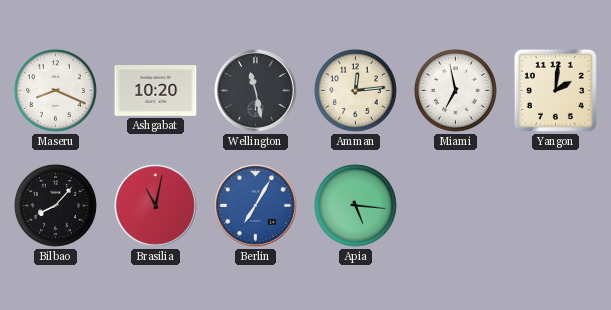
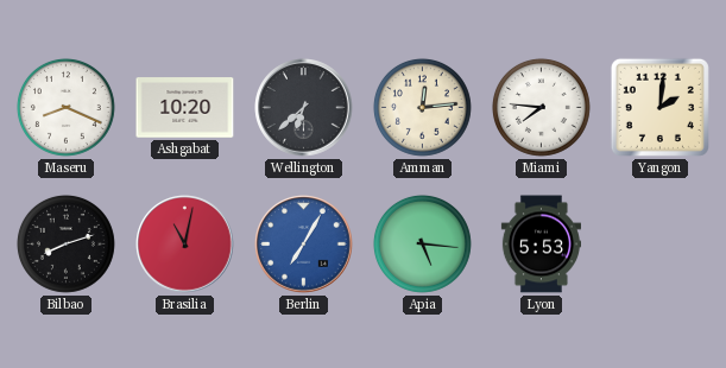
Wellington: 11:28 -> 6:38 (304, 108)
Miami: 6:58 -> 7:46 (541, 107)
Bilbao: 8:07 -> 8:12 (65, 243)
Lyon: none -> 5:53 (541, 245)
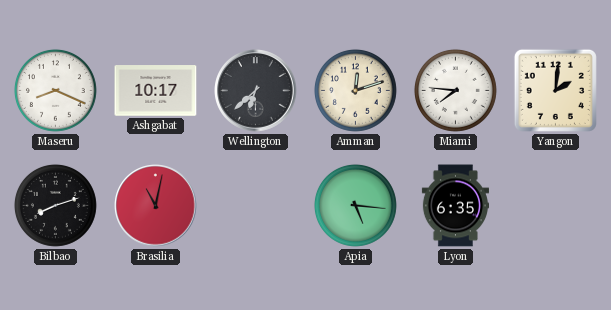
Ashgabat: 10:20 -> 10:17 (156, 91)
Amman: 12:14 -> 12:12 (355, 90)
Berlin: 7:05 -> none (304, 245)
Lyon: 5:53 -> 6:35 (455, 206)
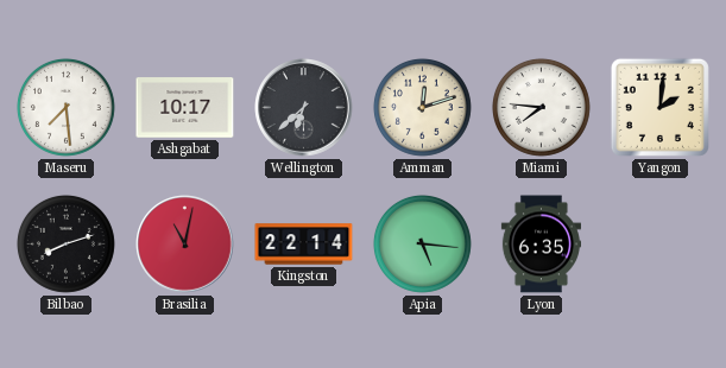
Maseru: 8:19 -> 7:29 (65, 107)
Kingston: none -> 22:14 (304, 245)
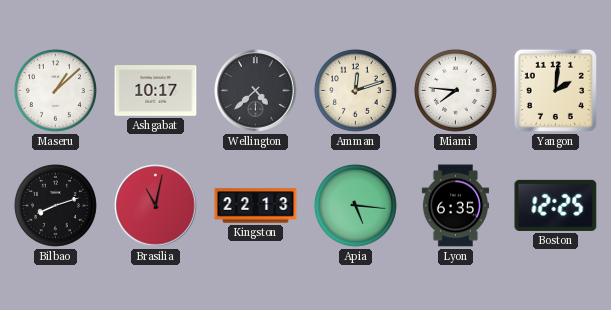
Maseru: 7:29 -> 1:08 (55, 90)
Wellington: 6:38 -> 4:38 (256, 91)
Kingston: 22:14 -> 22:13 (256, 206)
Boston: none -> 12:25 (556, 205)
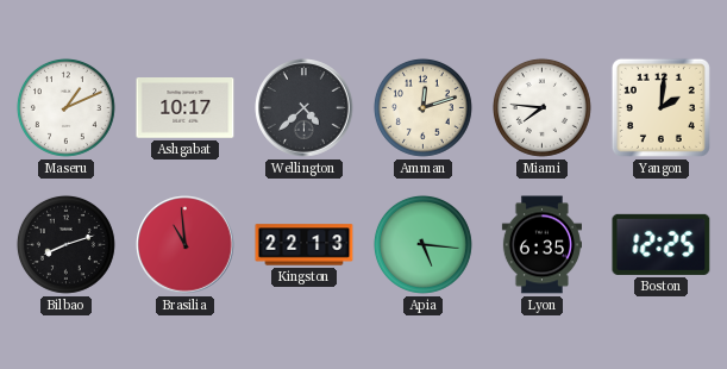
Maseru: 1:08 -> 1:11 (65, 107)
Brasilia: 11:02 -> 10:59 (186, 245)
